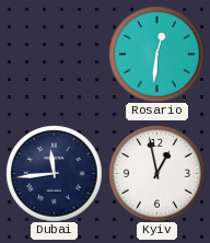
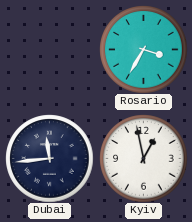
Rosario: 12:31 -> 3:35 (143, 49)
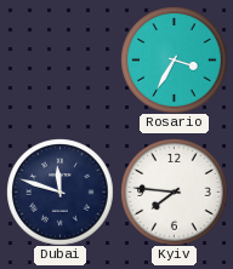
Dubai: 11:44 -> 11:48 (59, 191)
Kyiv: 12:58 -> 7:46 (174, 191)
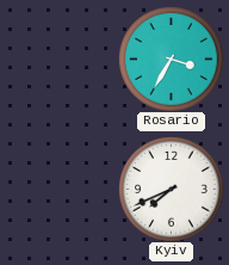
Dubai: 11:48 -> none (59, 191)
Kyiv: 7:46 -> 7:41 (171, 189)
